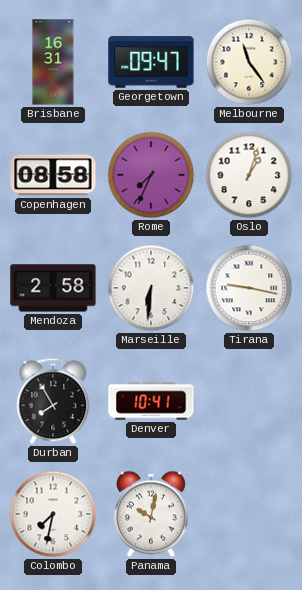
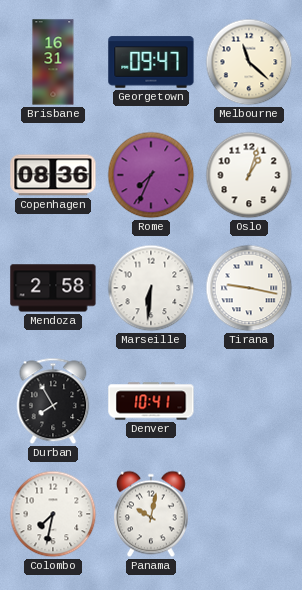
Melbourne: 11:24 -> 11:22 (249, 62)
Copenhagen: 08:58 -> 08:36 (53, 175)
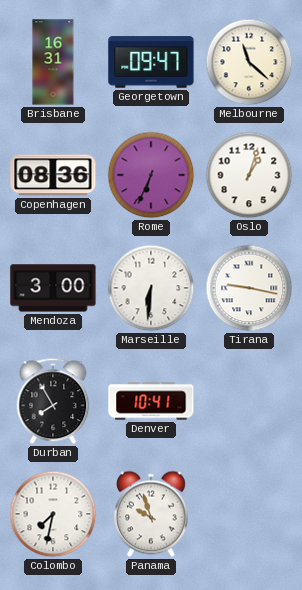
Rome: 7:34 -> 6:34 (151, 175)
Mendoza: 2:58 -> 3:00 (53, 288)
Panama: 10:02 -> 9:57 (151, 514)
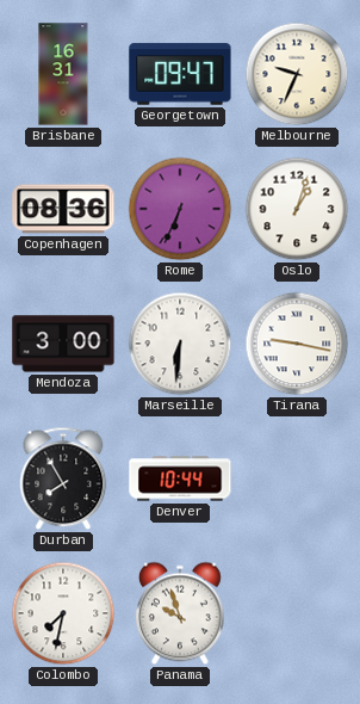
Melbourne: 11:22 -> 9:34 (297, 74)
Denver: 10:41 -> 10:44 (180, 478)
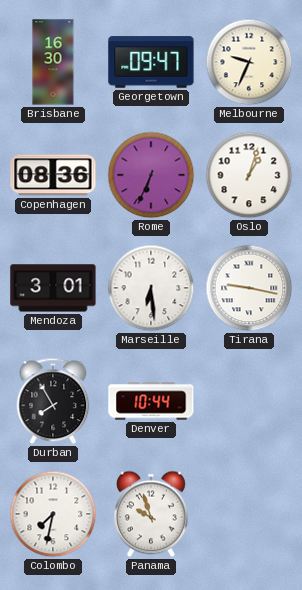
Brisbane: 16:31 -> 16:30 (53, 62)
Mendoza: 3:00 -> 3:01 (53, 288)
Marseille: 6:31 -> 6:29 (151, 288)
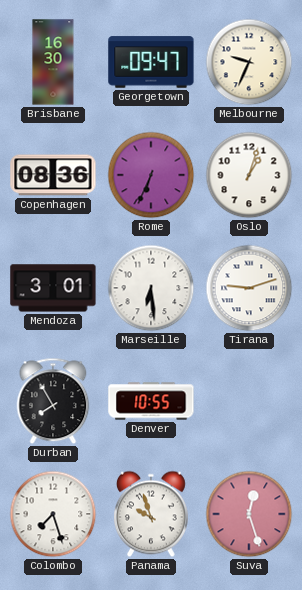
Tirana: 9:17 -> 9:12 (249, 288)
Denver: 10:44 -> 10:55 (151, 401)
Colombo: 7:32 -> 7:27 (53, 514)
Suva: none -> 12:27 (249, 514)
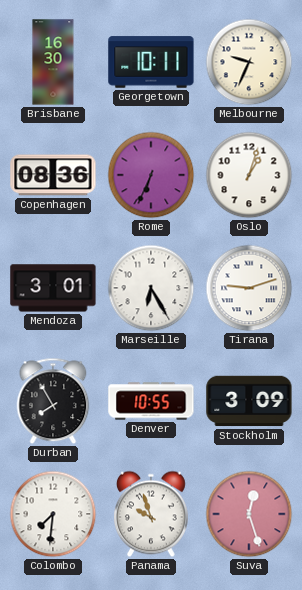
Georgetown: 09:47 -> 10:11 (151, 62)
Marseille: 6:29 -> 6:25 (151, 288)
Stockholm: none -> 3:09 (249, 401)
Colombo: 7:27 -> 7:31 (53, 514)
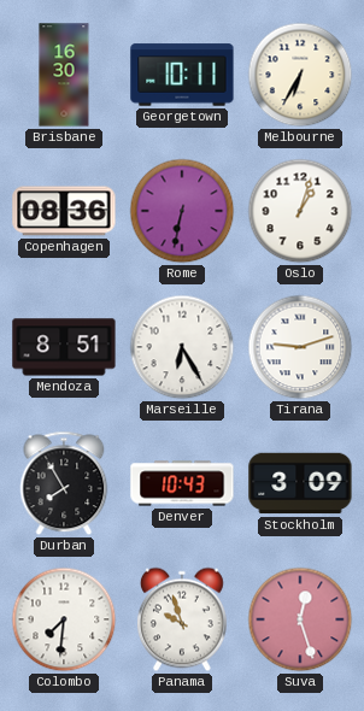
Melbourne: 9:34 -> 6:35 (300, 75)
Rome: 6:34 -> 6:32 (182, 211)
Mendoza: 3:01 -> 8:51 (64, 347)
Denver: 10:55 -> 10:43 (182, 483)
